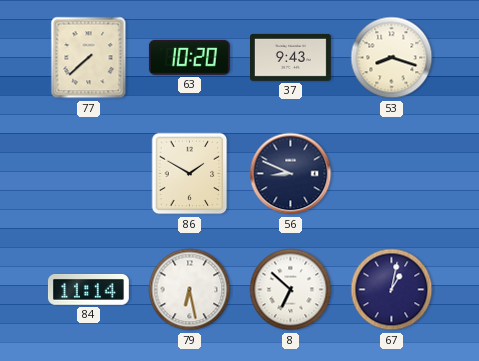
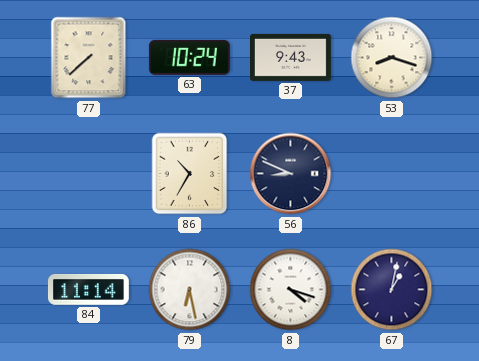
63: 10:20 -> 10:24 (189, 57)
86: 1:50 -> 10:35 (190, 174)
8: 6:52 -> 4:18 (291, 290)
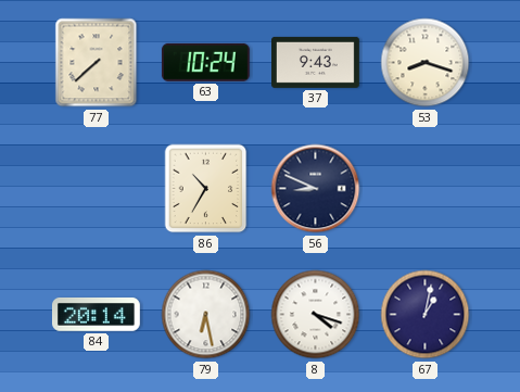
84: 11:14 -> 20:14 (96, 315)
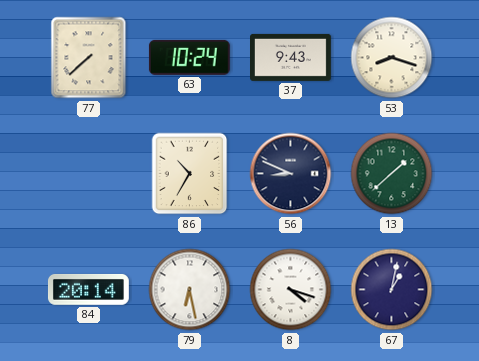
13: none -> 1:38 (392, 174)
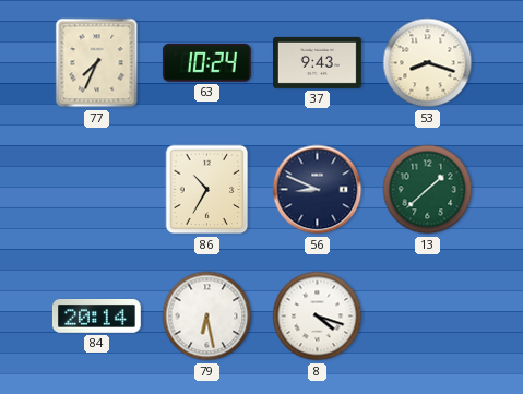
77: 7:38 -> 7:34 (97, 63)
67: 1:02 -> none (392, 290)
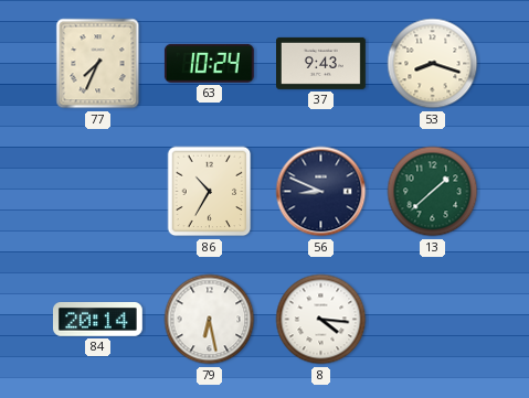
8: 4:18 -> 4:16 (321, 320)
